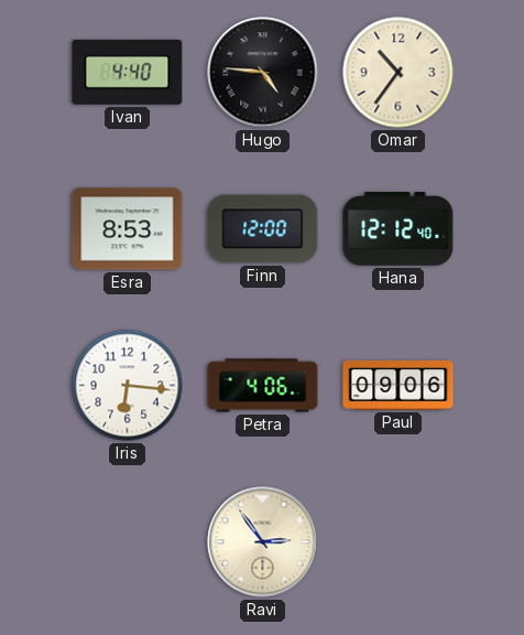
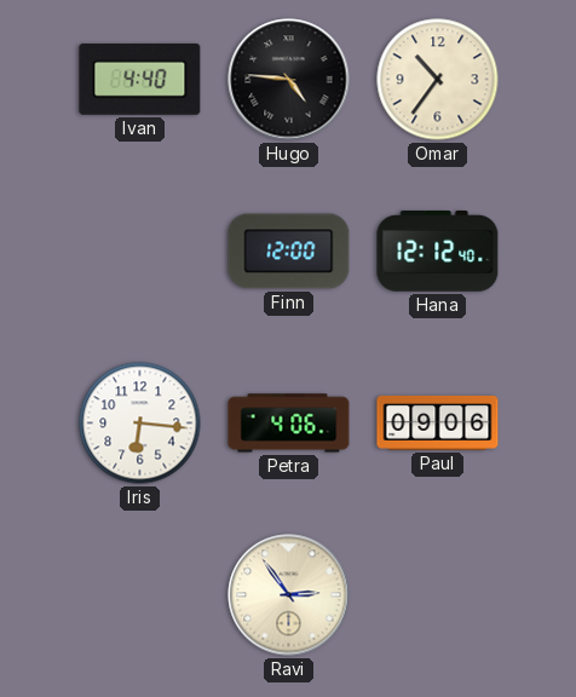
Esra: 8:53 -> none (128, 229)
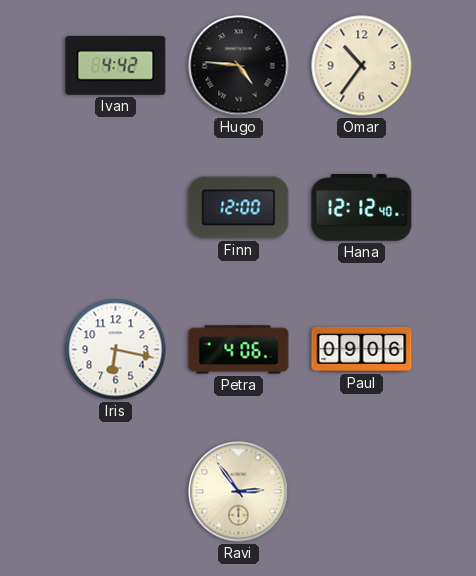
Ivan: 4:40 -> 4:42 (116, 65)
Iris: 6:16 -> 6:17 (116, 350)
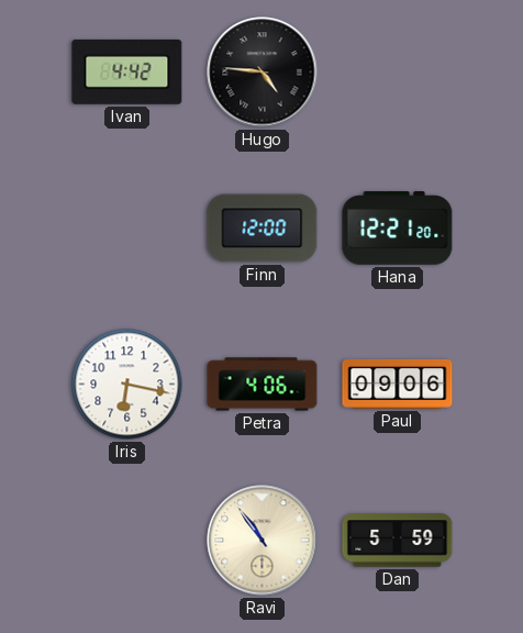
Omar: 10:36 -> none (362, 66)
Hana: 12:12 -> 12:21 (398, 229)
Ravi: 2:54 -> 10:54 (263, 541)
Dan: none -> 5:59 (398, 541)
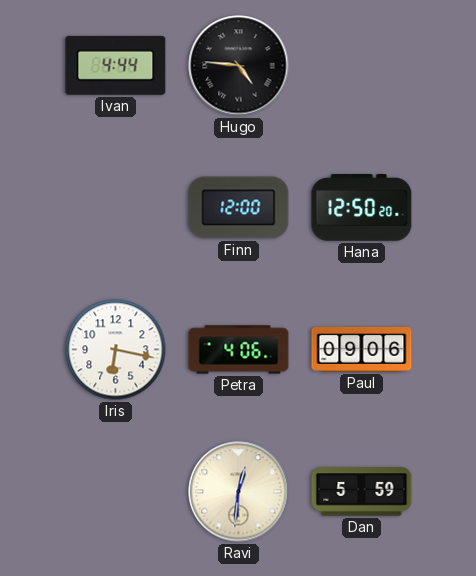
Ivan: 4:42 -> 4:44 (116, 65)
Hana: 12:21 -> 12:50 (362, 208)
Ravi: 10:54 -> 12:31 (239, 492)
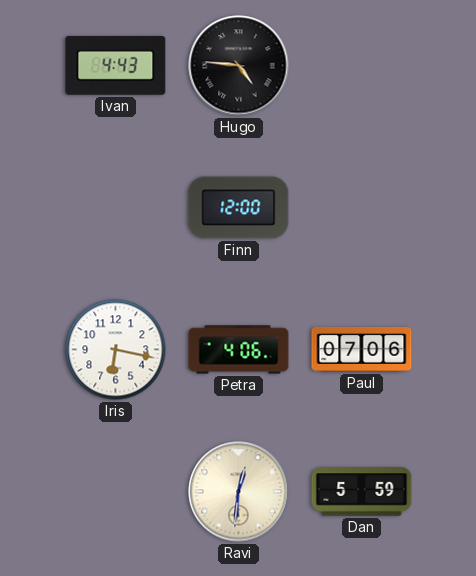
Ivan: 4:44 -> 4:43 (116, 65)
Hana: 12:50 -> none (362, 208)
Paul: 09:06 -> 07:06 (362, 349)
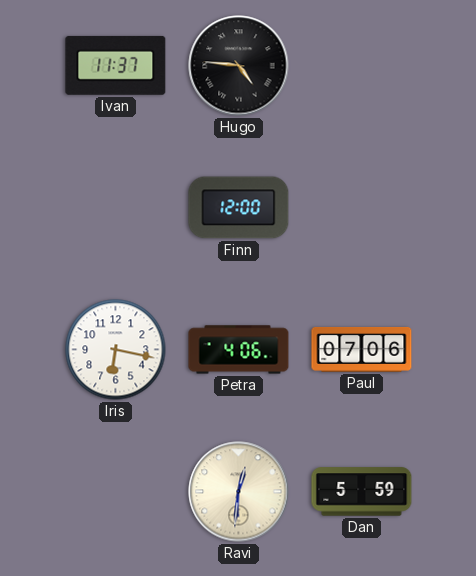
Ivan: 4:43 -> 11:37 (116, 65)
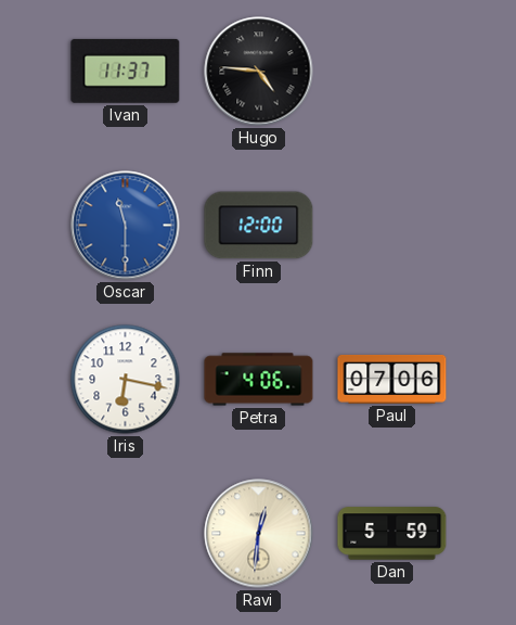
Oscar: none -> 11:30 (126, 226)
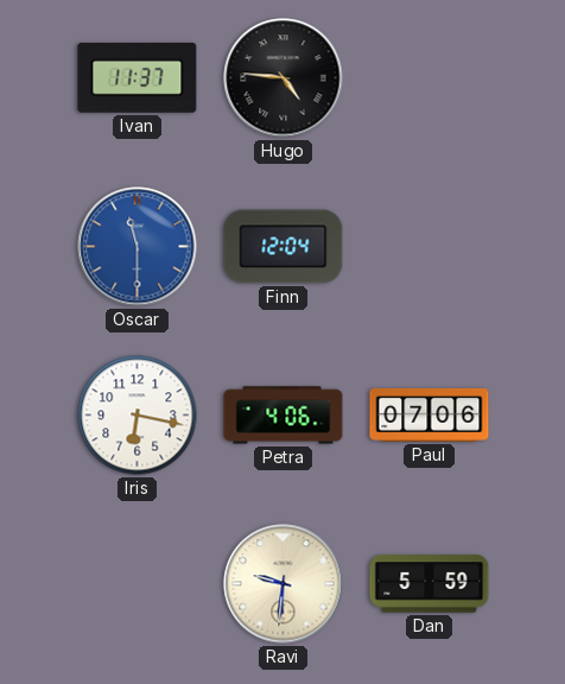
Finn: 12:00 -> 12:04 (284, 247)
Ravi: 12:31 -> 9:31 (284, 584)
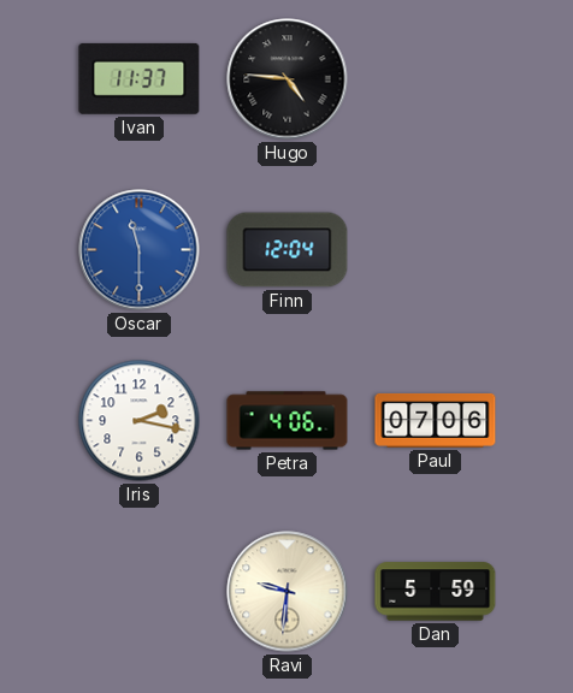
Iris: 6:17 -> 2:17 (140, 421)
